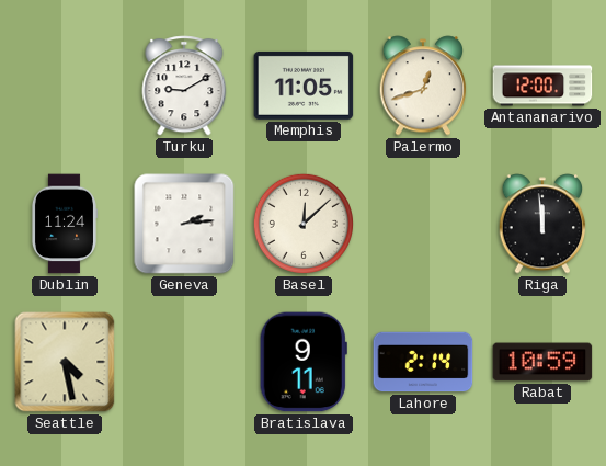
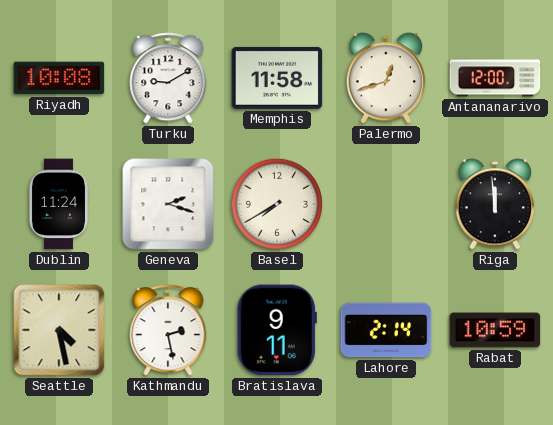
Riyadh: none -> 10:08 (59, 78)
Memphis: 11:05 -> 11:58 (277, 78)
Geneva: 2:14 -> 2:18 (168, 204)
Basel: 12:08 -> 7:40 (277, 204)
Kathmandu: none -> 2:28 (168, 330)
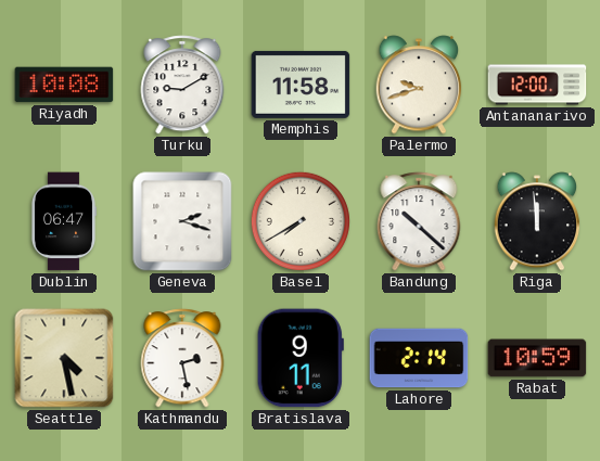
Palermo: 12:42 -> 9:42 (419, 85)
Dublin: 11:24 -> 06:47 (63, 221)
Bandung: none -> 10:22 (419, 221)
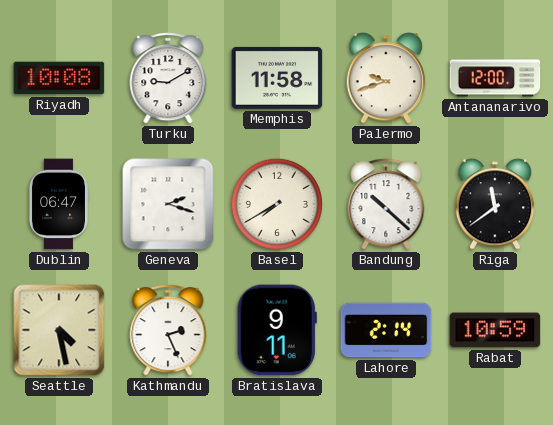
Riga: 11:59 -> 11:39 (495, 204)
Kathmandu: 2:28 -> 2:26 (168, 330)
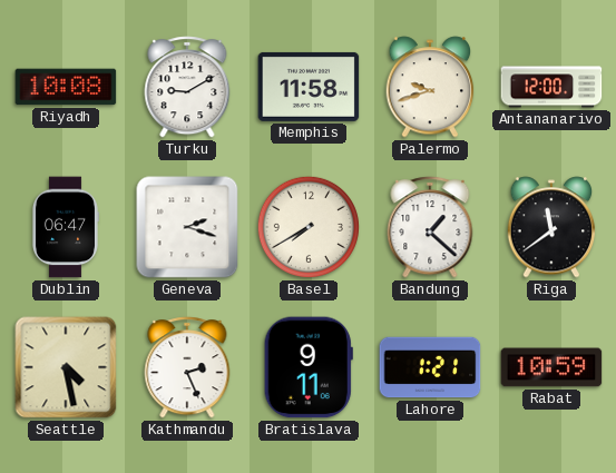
Bandung: 10:22 -> 1:22 (430, 227)
Lahore: 2:14 -> 1:21 (430, 367)
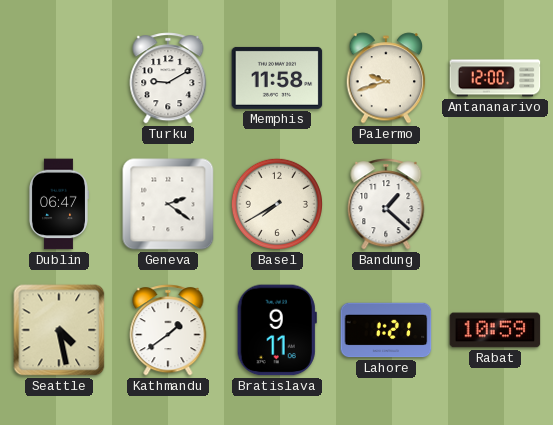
Riyadh: 10:08 -> none (66, 87)
Geneva: 2:18 -> 2:21 (168, 204)
Riga: 11:39 -> none (551, 227)
Kathmandu: 2:26 -> 1:39 (168, 330)
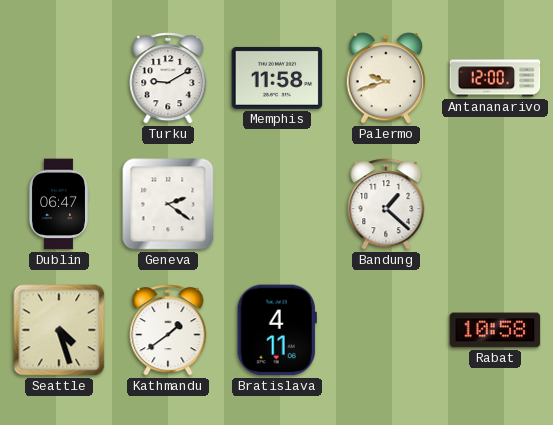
Basel: 7:40 -> none (277, 204)
Seattle: 4:28 -> 4:27 (59, 330)
Bratislava: 9:11 -> 4:11 (277, 330)
Lahore: 1:21 -> none (386, 330)
Rabat: 10:59 -> 10:58 (495, 330)
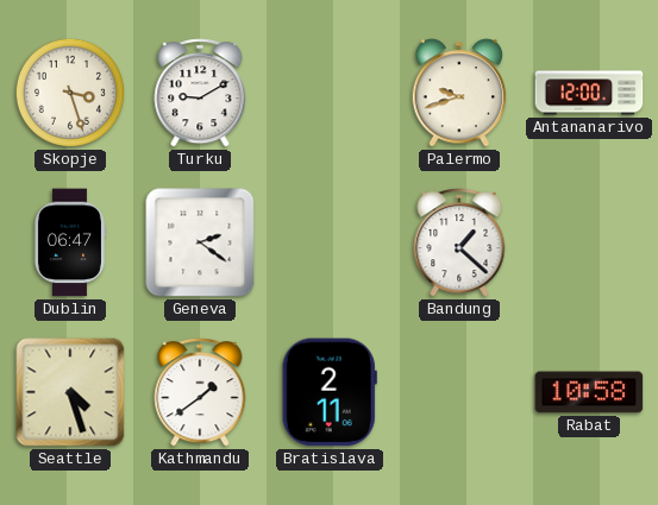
Skopje: none -> 3:27 (70, 93)
Memphis: 11:58 -> none (277, 78)
Bratislava: 4:11 -> 2:11 (330, 392)
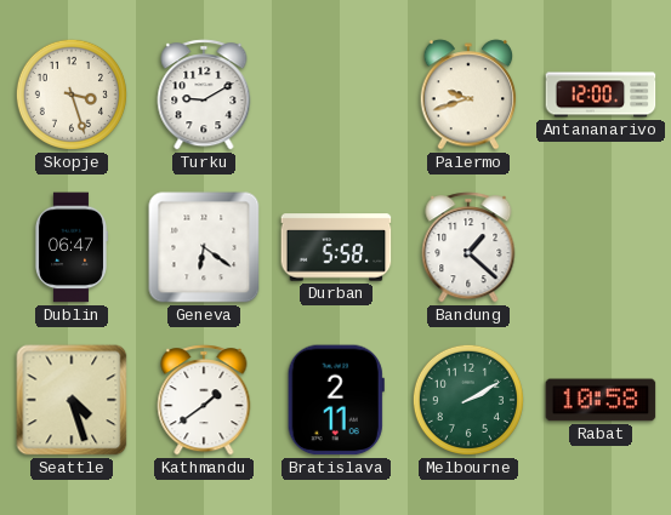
Geneva: 2:21 -> 6:21 (204, 247)
Durban: none -> 5:58 (336, 247)
Melbourne: none -> 2:10 (468, 400)
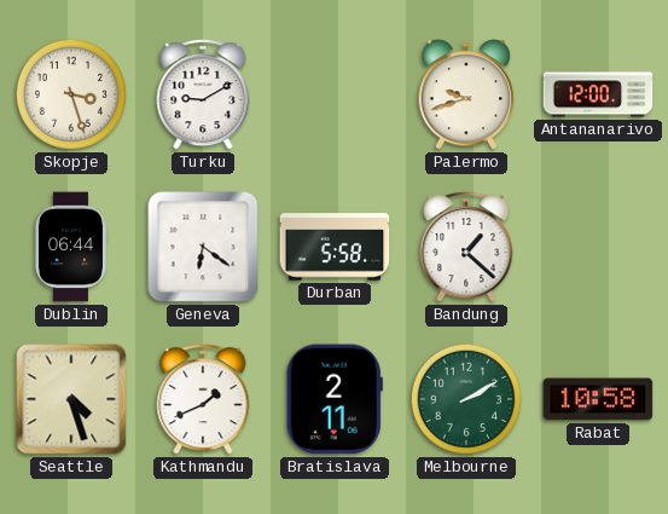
Dublin: 06:47 -> 06:44 (70, 247)
Kathmandu: 1:39 -> 1:41 (203, 399)
